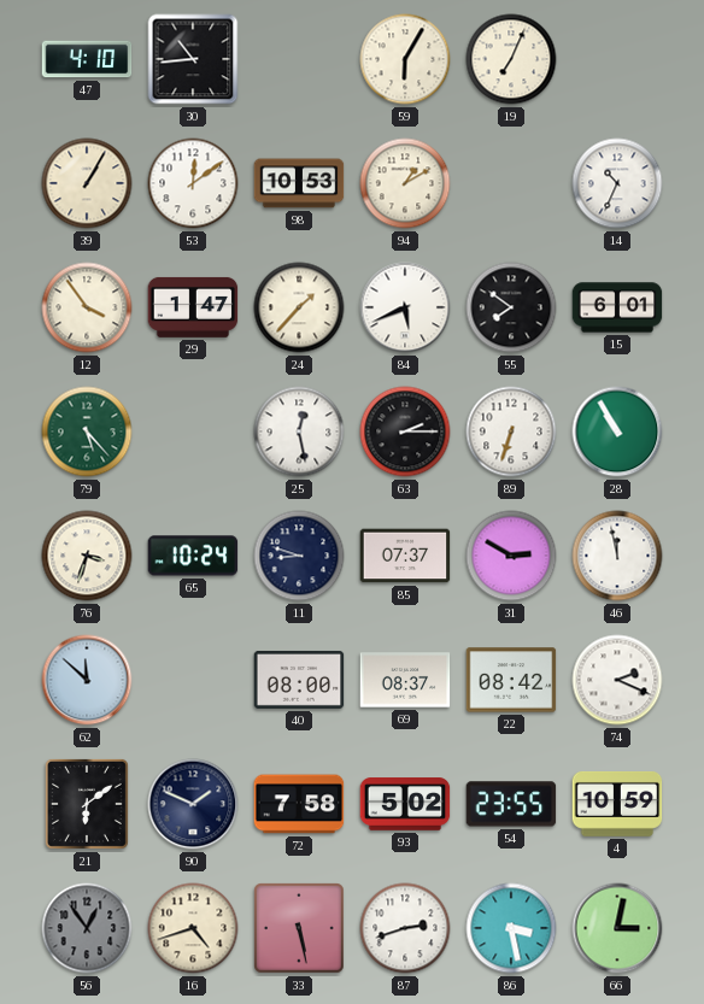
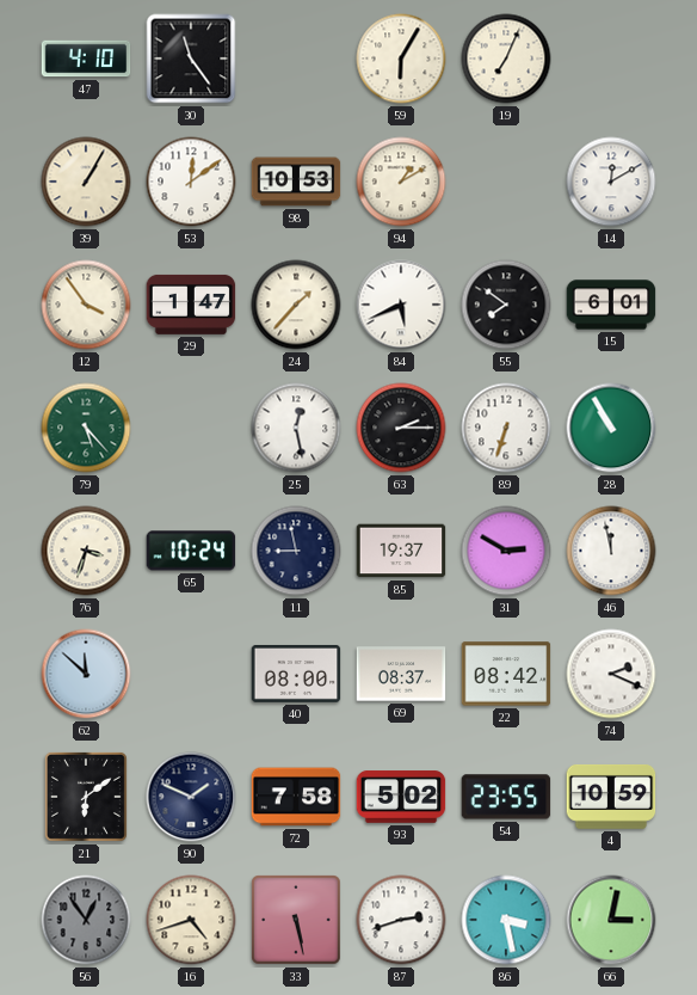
30: 10:44 -> 11:24 (191, 59)
14: 10:34 -> 12:10 (611, 182)
11: 8:48 -> 8:58 (296, 551)
85: 07:37 -> 19:37 (401, 551)
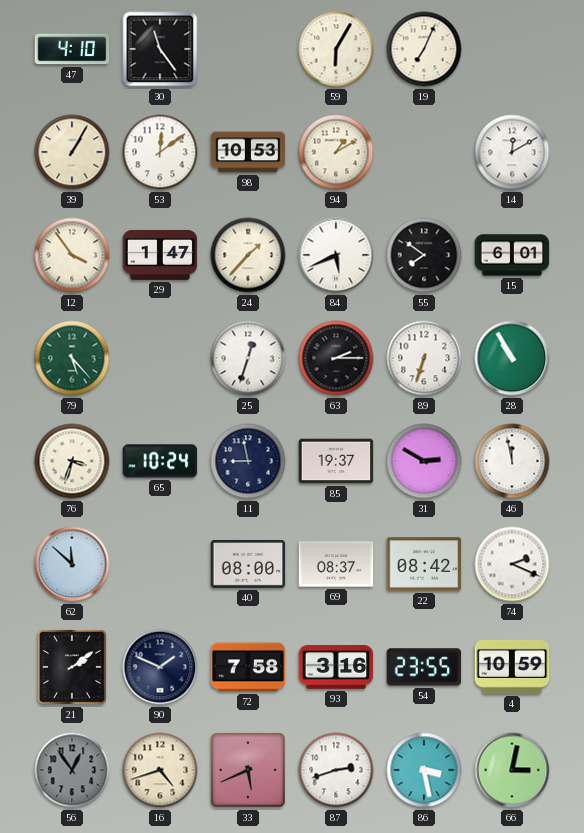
25: 12:28 -> 12:33 (248, 358)
21: 6:09 -> 2:09 (72, 667)
93: 5:02 -> 3:16 (336, 667)
33: 5:28 -> 5:41 (248, 770)
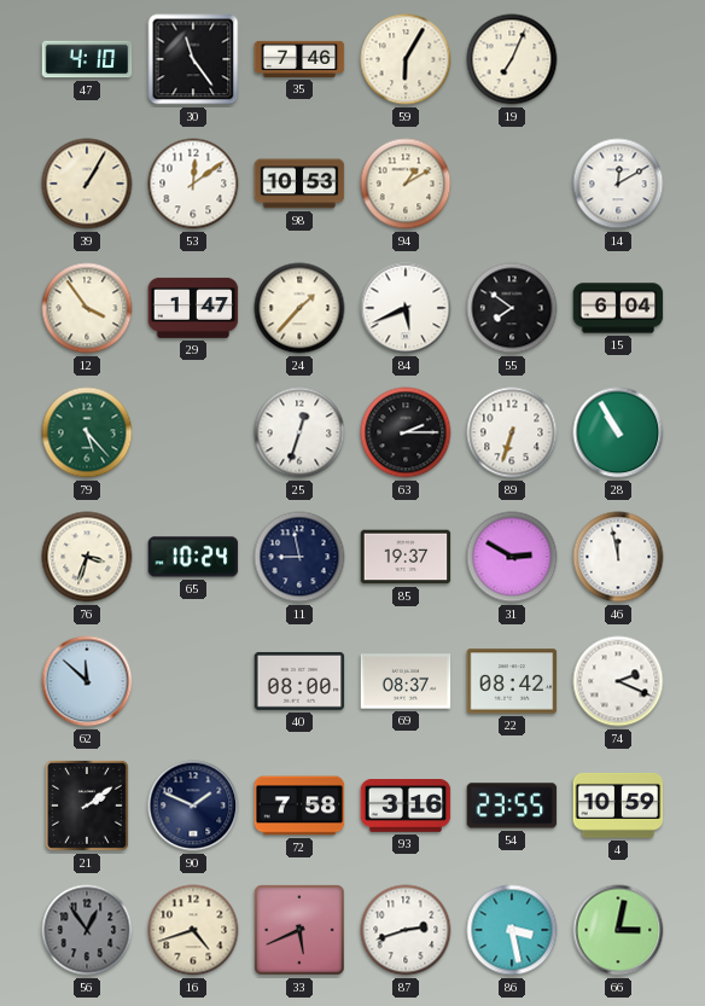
35: none -> 7:46 (299, 59)
15: 6:01 -> 6:04 (618, 308)
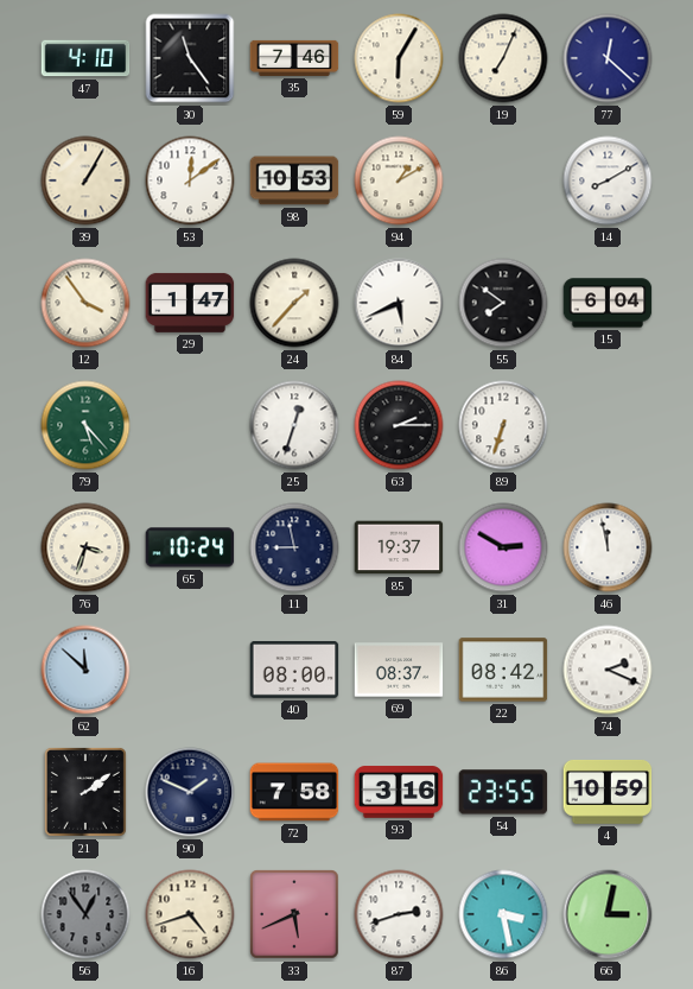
77: none -> 12:22 (608, 58)
14: 12:10 -> 8:10 (608, 180)
28: 10:55 -> none (618, 432)
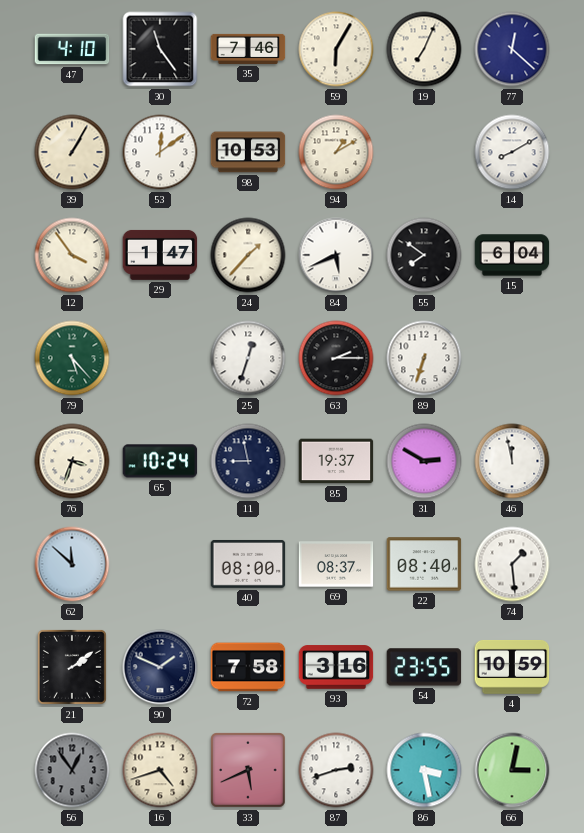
22: 08:42 -> 08:40 (424, 564)
74: 2:19 -> 1:29 (512, 564)
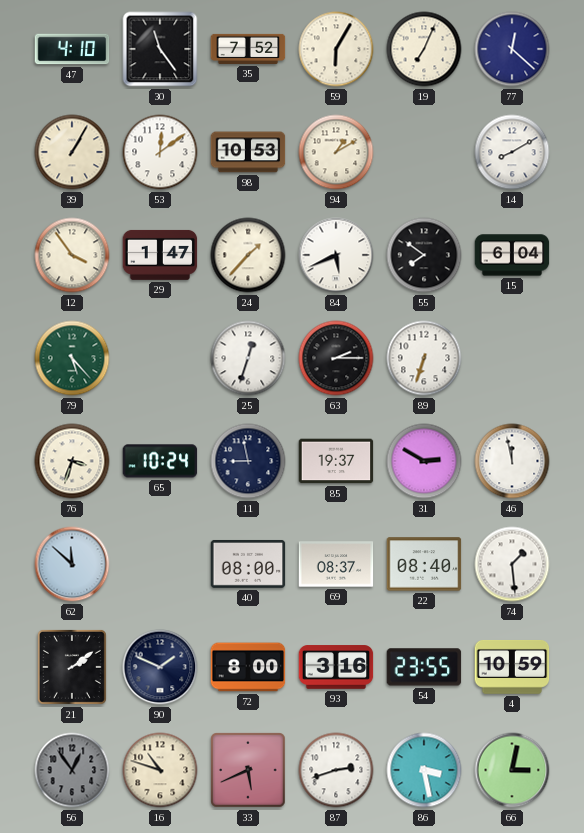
35: 7:46 -> 7:52 (248, 49)
72: 7:58 -> 8:00 (248, 667)
16: 4:42 -> 10:48 (160, 770)
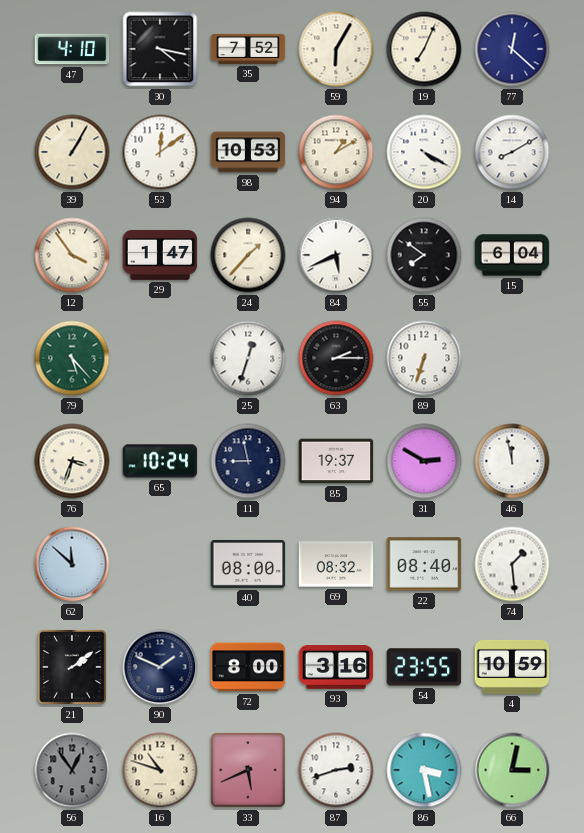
30: 11:24 -> 4:17 (160, 49)
20: none -> 4:20 (424, 152)
69: 08:37 -> 08:32 (336, 564)
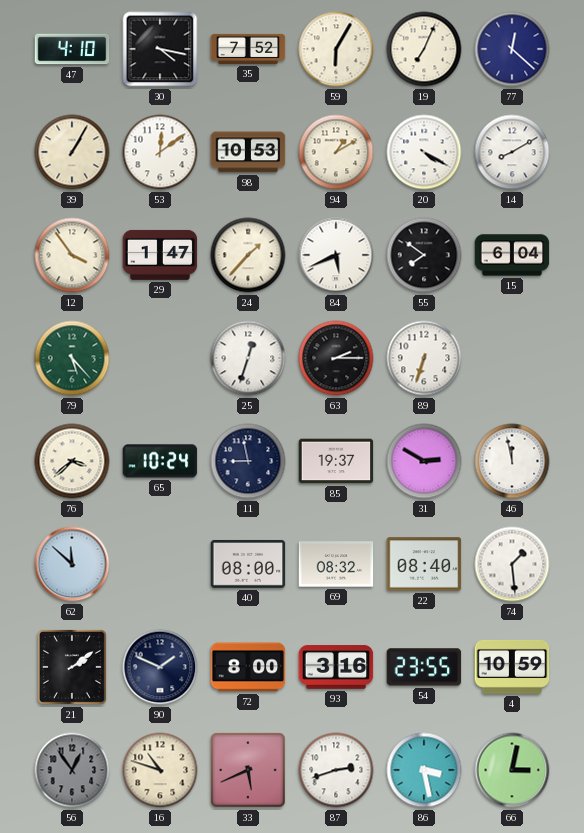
76: 3:33 -> 3:38 (72, 461)
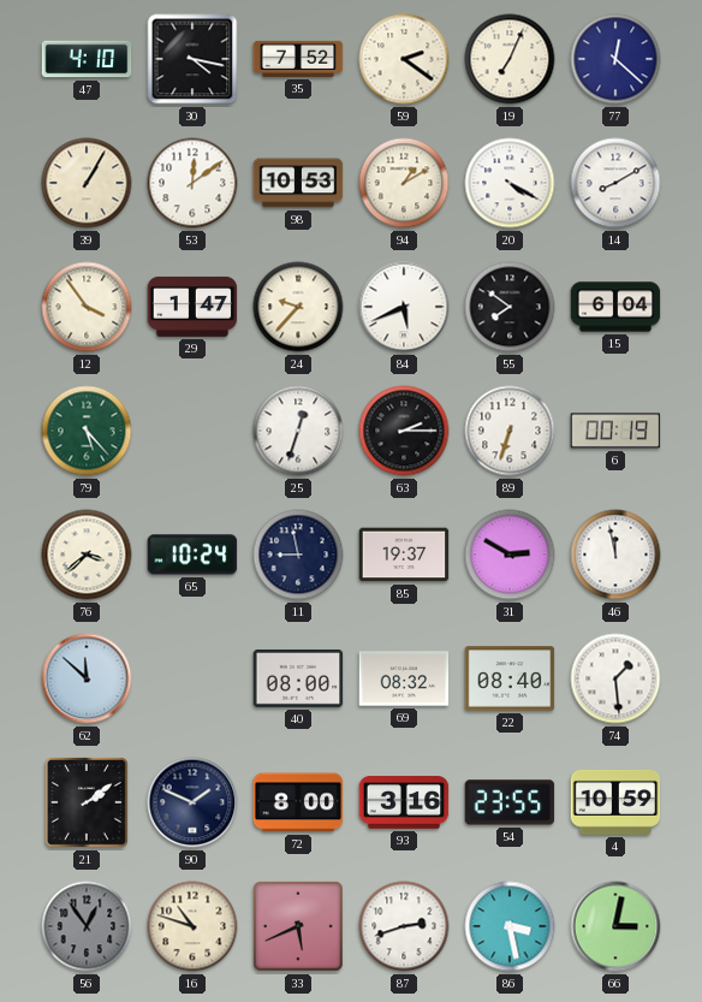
59: 6:05 -> 2:21 (404, 59)
24: 1:37 -> 9:37 (298, 307)
6: none -> 00:19 (615, 431)
